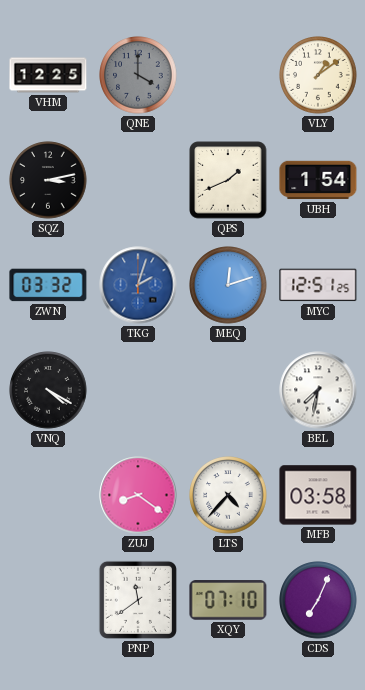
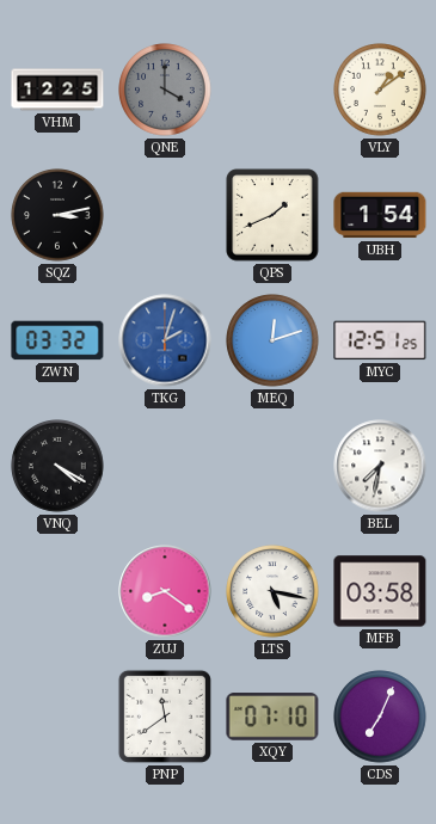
LTS: 4:37 -> 5:17 (272, 591)
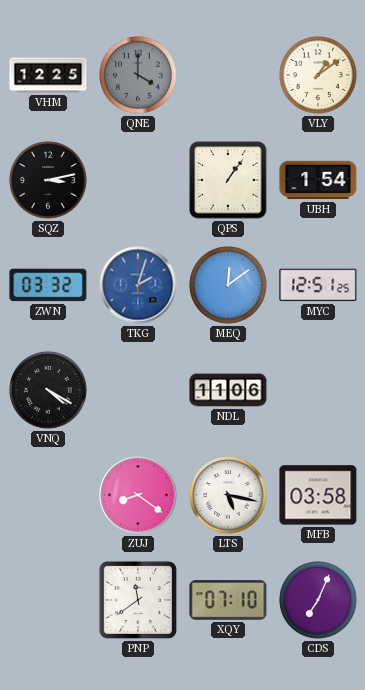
QPS: 1:41 -> 1:06 (228, 180)
MEQ: 12:12 -> 12:09 (228, 285)
NDL: none -> 11:06 (228, 390)
BEL: 7:32 -> none (380, 466)
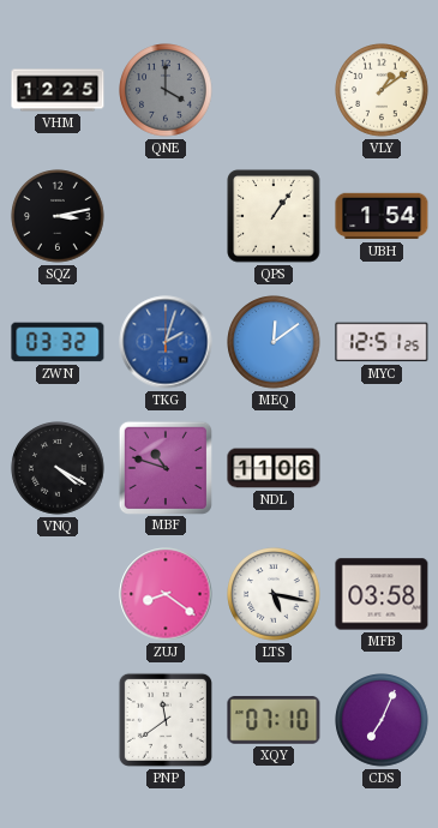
MBF: none -> 10:48 (164, 467)
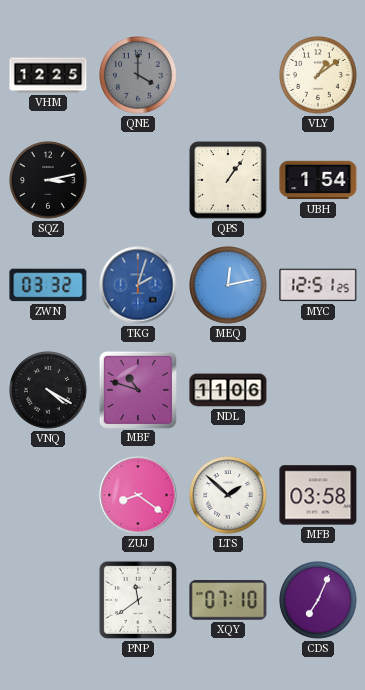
MEQ: 12:09 -> 12:13 (228, 285)
LTS: 5:17 -> 1:52 (228, 495)
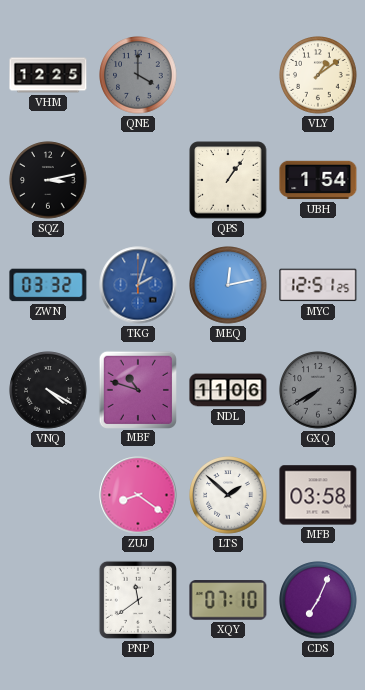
GXQ: none -> 7:40 (318, 390)
